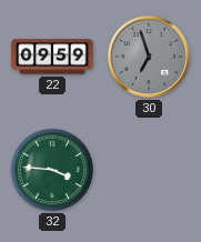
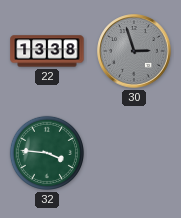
22: 09:59 -> 13:38 (47, 51)
30: 6:57 -> 2:57 (134, 51)
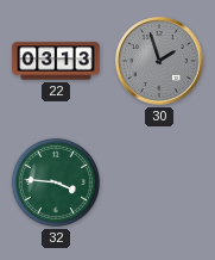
22: 13:38 -> 03:13 (56, 61)
30: 2:57 -> 1:57 (159, 61)
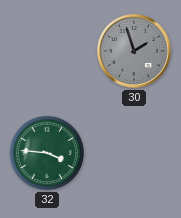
22: 03:13 -> none (56, 61)
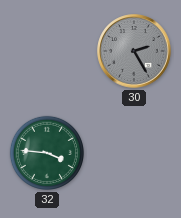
30: 1:57 -> 2:25 (134, 51)
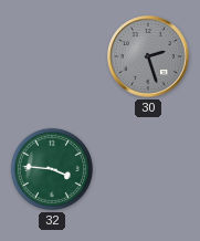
30: 2:25 -> 2:27 (148, 56)
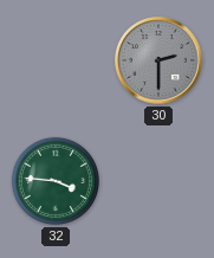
30: 2:27 -> 2:30 (158, 60)
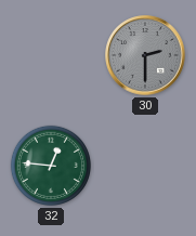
32: 3:46 -> 12:46 (51, 166)
